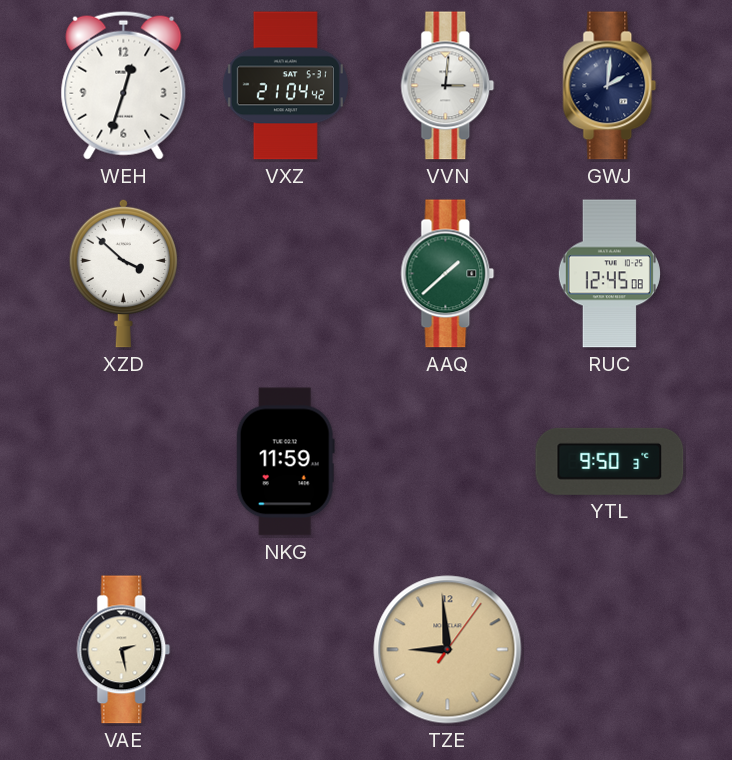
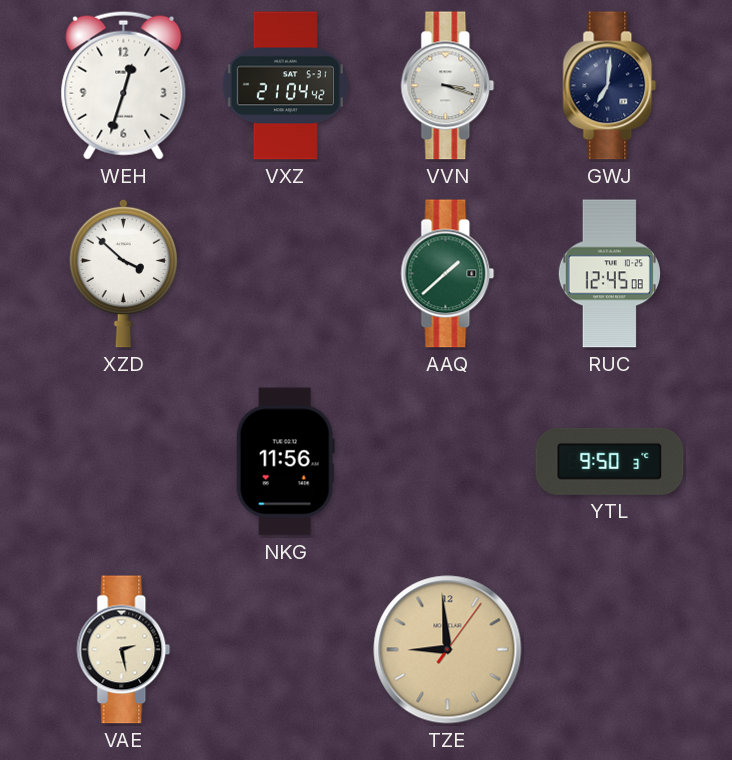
VVN: 3:01 -> 3:18 (448, 86)
GWJ: 2:01 -> 7:01 (610, 86)
NKG: 11:59 -> 11:56 (285, 462)
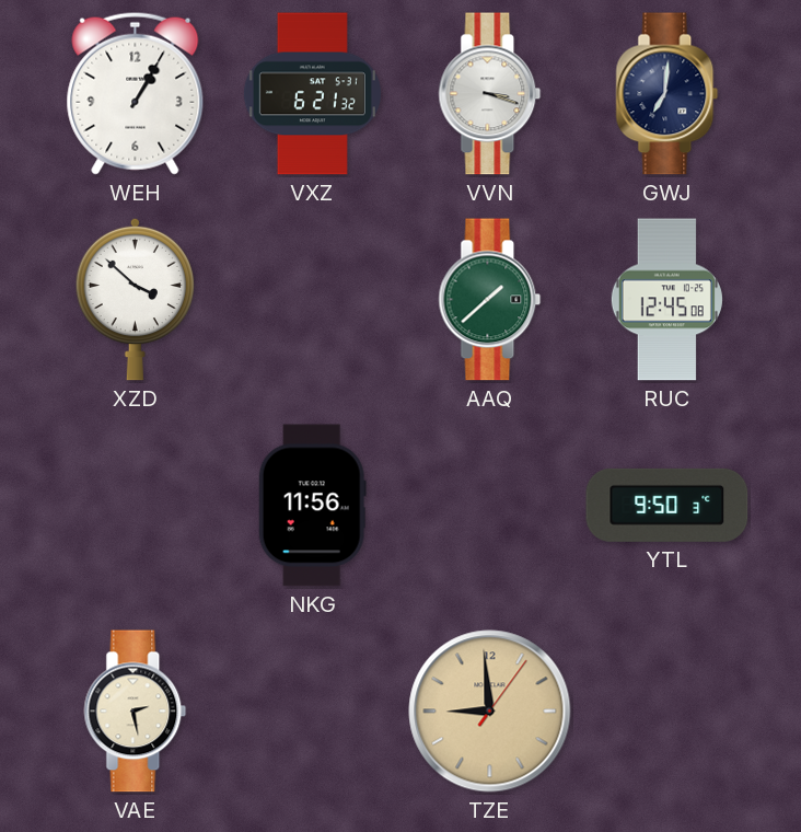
WEH: 12:33 -> 1:05 (136, 93)
VXZ: 21:04 -> 6:21 (312, 94)
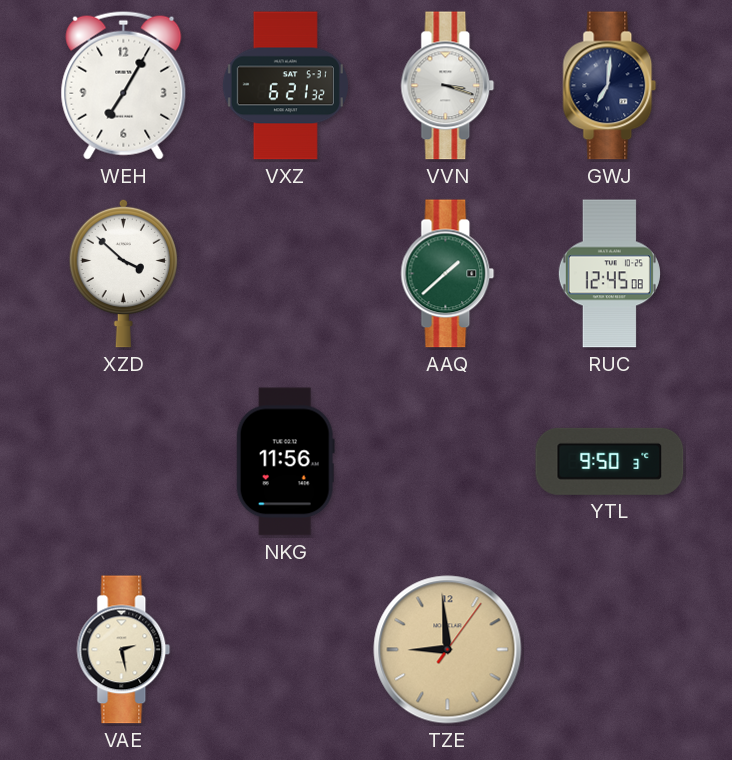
WEH: 1:05 -> 7:05 (124, 85)
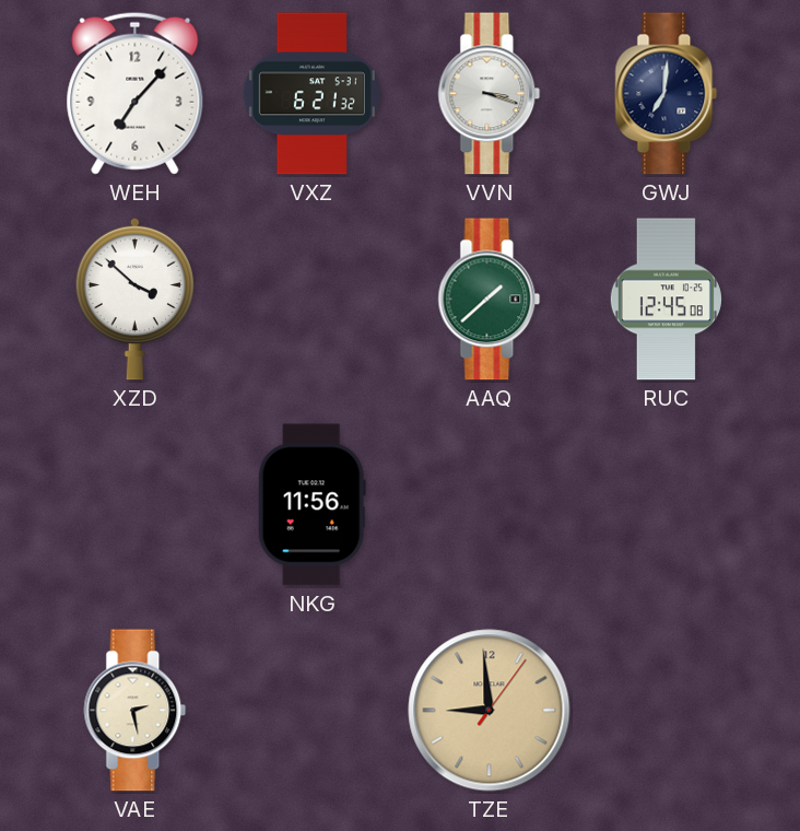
WEH: 7:05 -> 7:07 (136, 93)
YTL: 9:50 -> none (610, 461)
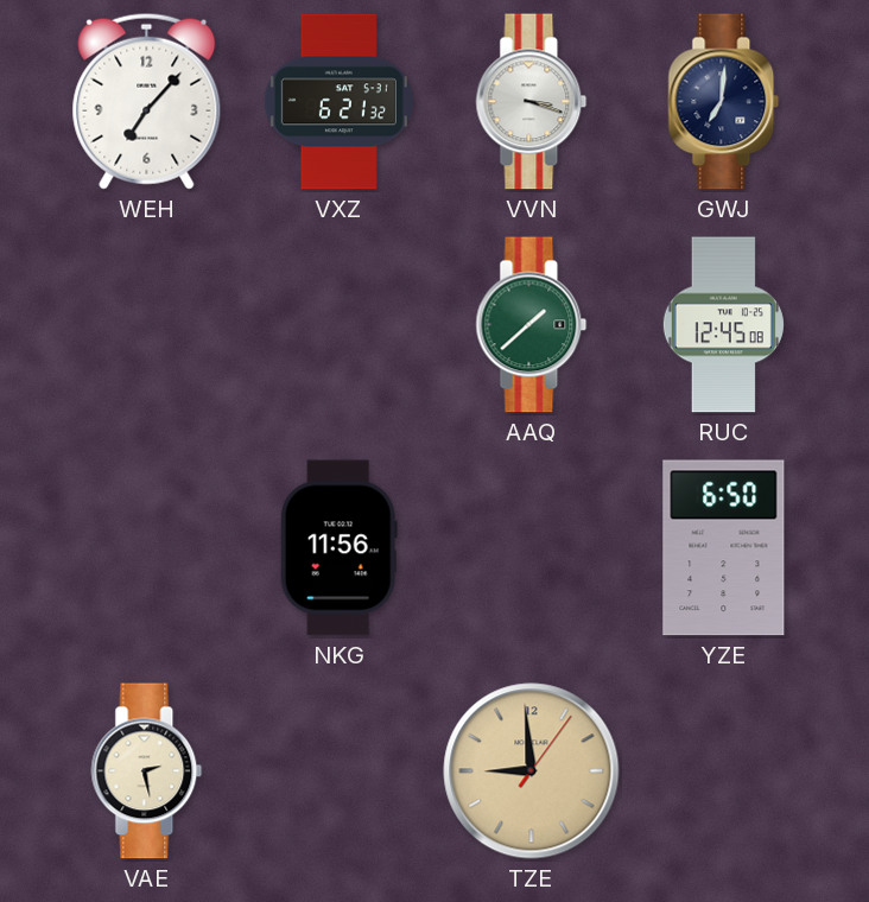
XZD: 3:52 -> none (134, 299)
YZE: none -> 6:50 (724, 548)
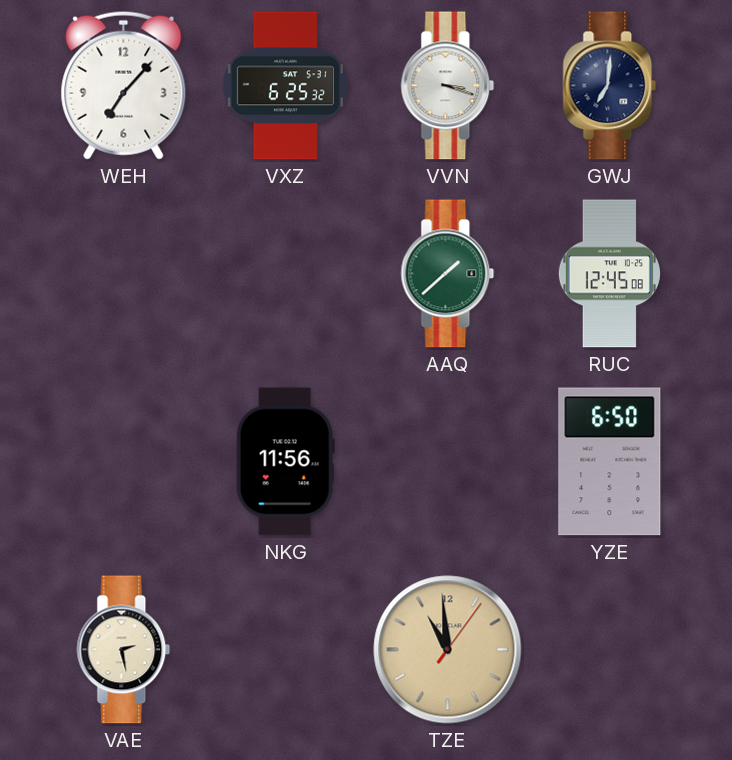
VXZ: 6:21 -> 6:25 (285, 86)
TZE: 8:59 -> 10:59 (448, 650)
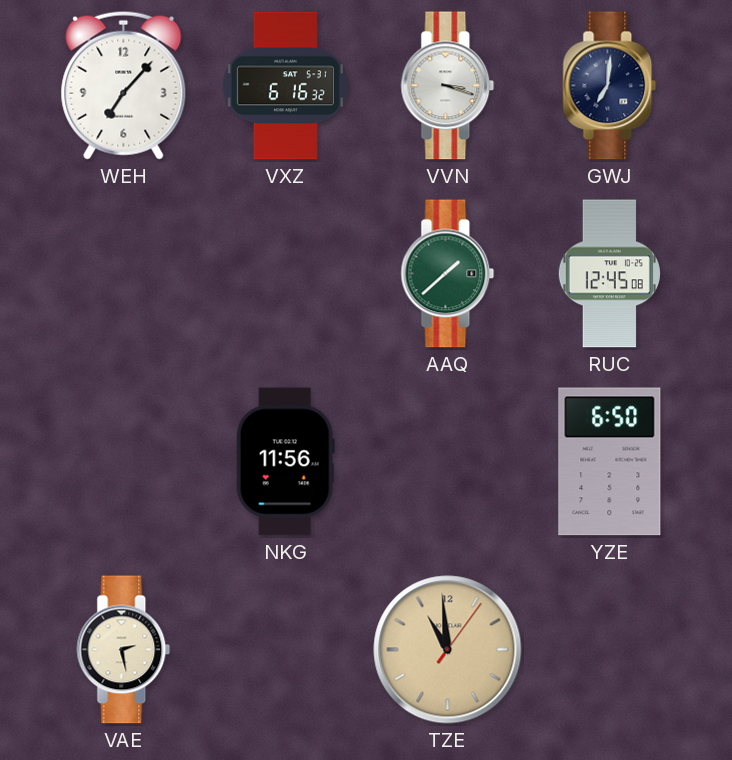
VXZ: 6:25 -> 6:16 (285, 86)
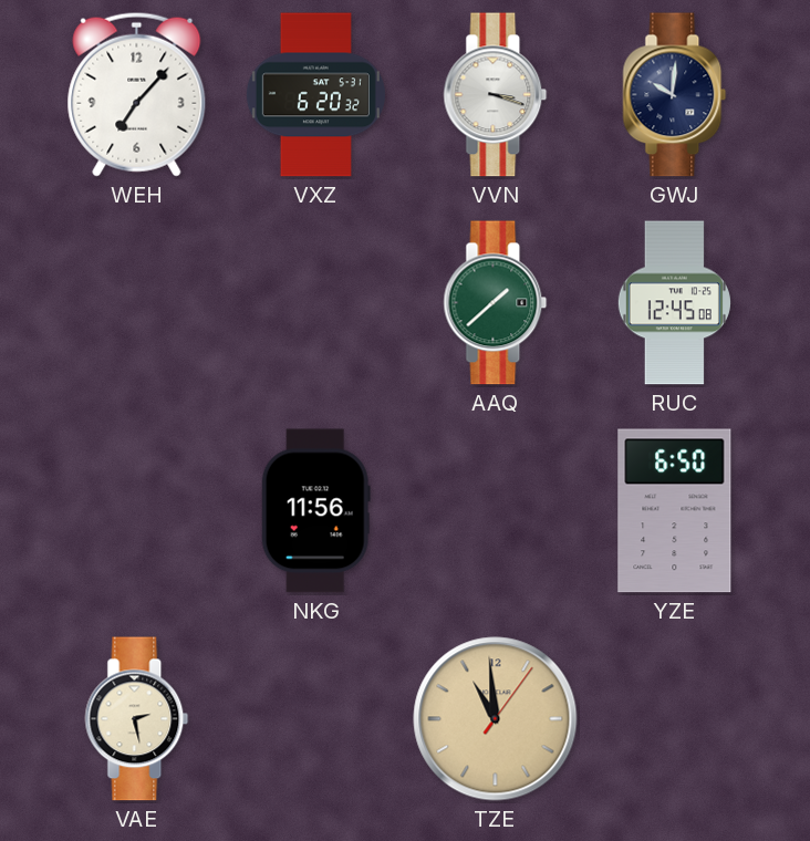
VXZ: 6:16 -> 6:20 (315, 95)
GWJ: 7:01 -> 10:01 (675, 95)
